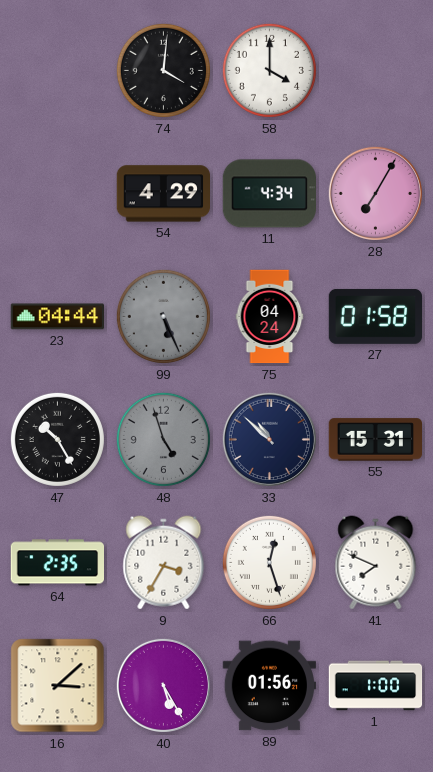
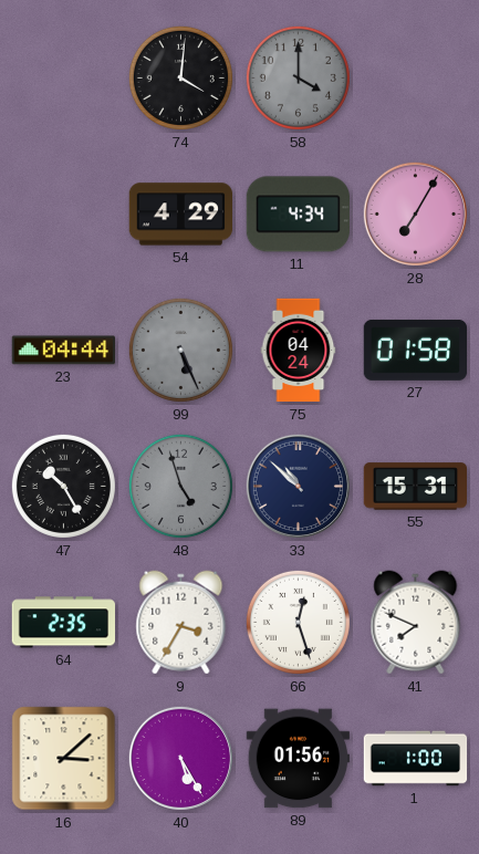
58 dial: white -> grey (298, 77)
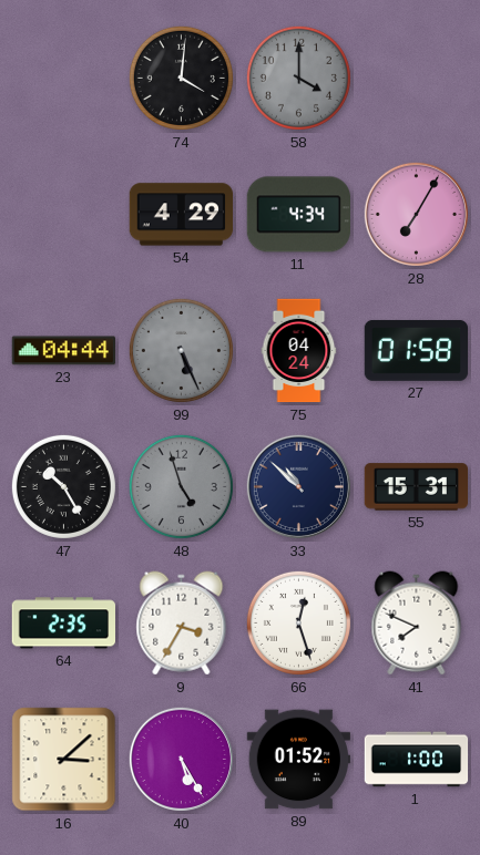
89: 01:56 -> 01:52 (298, 760)
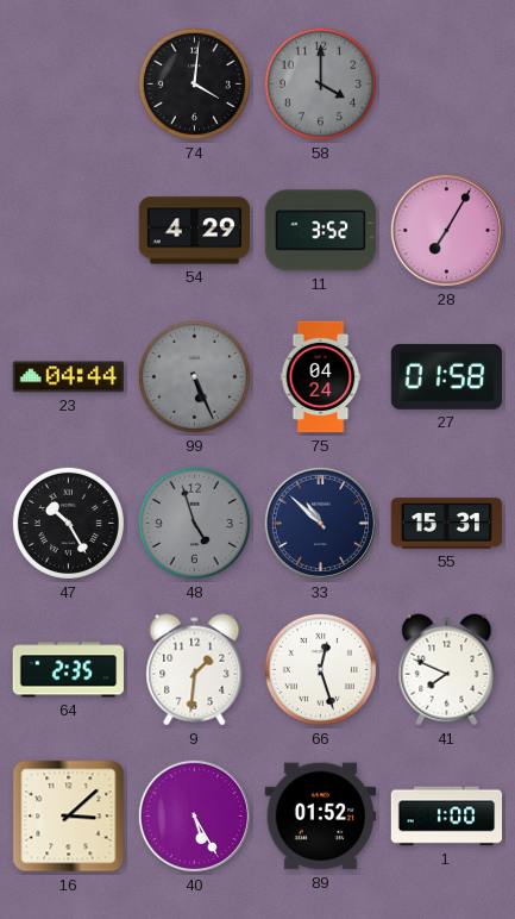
11: 4:34 -> 3:52 (320, 231)
9: 3:35 -> 1:31 (195, 670)
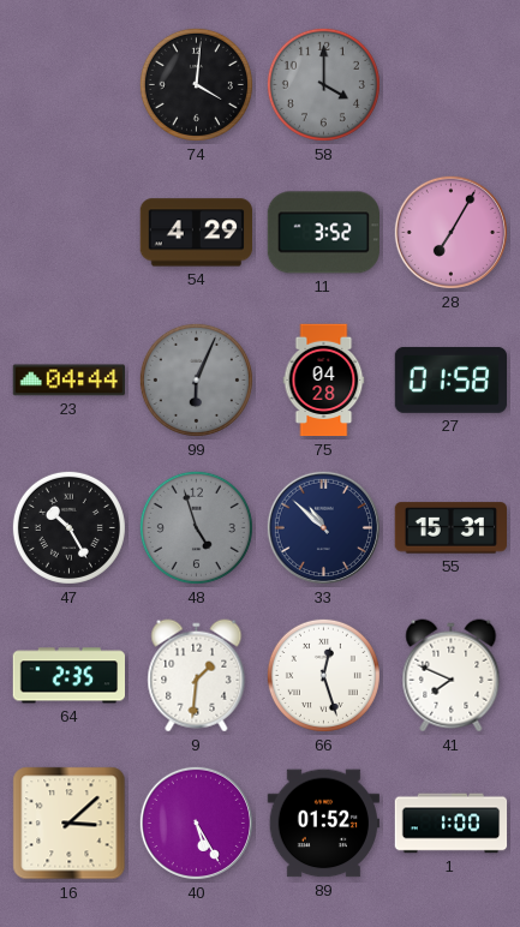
99: 5:26 -> 6:04 (196, 379)
75: 04:24 -> 04:28 (324, 381)
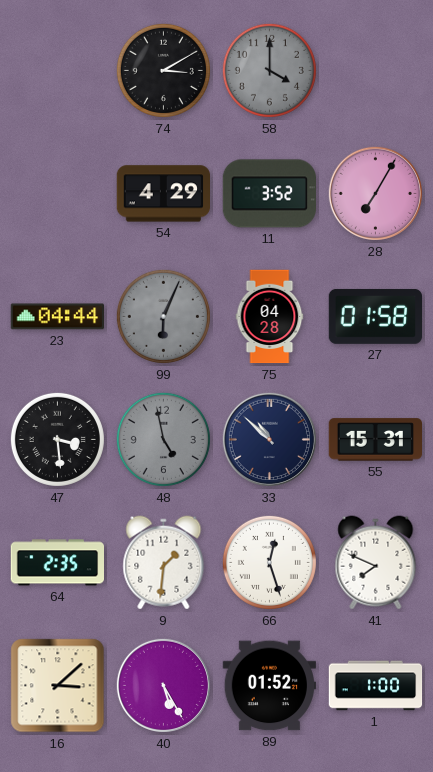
74: 4:01 -> 3:10 (163, 70)
47: 10:25 -> 3:29 (57, 439)
48: 4:57 -> 4:58 (163, 439)
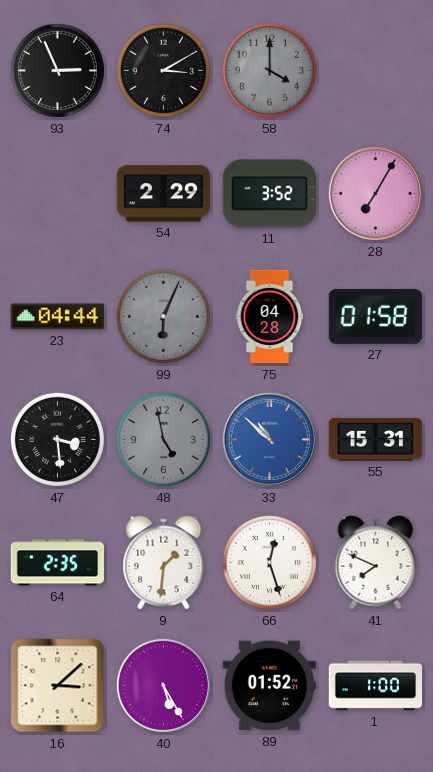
93: none -> 2:56 (57, 70)
54: 4:29 -> 2:29 (163, 194)
33 dial: navy -> blue (269, 439)
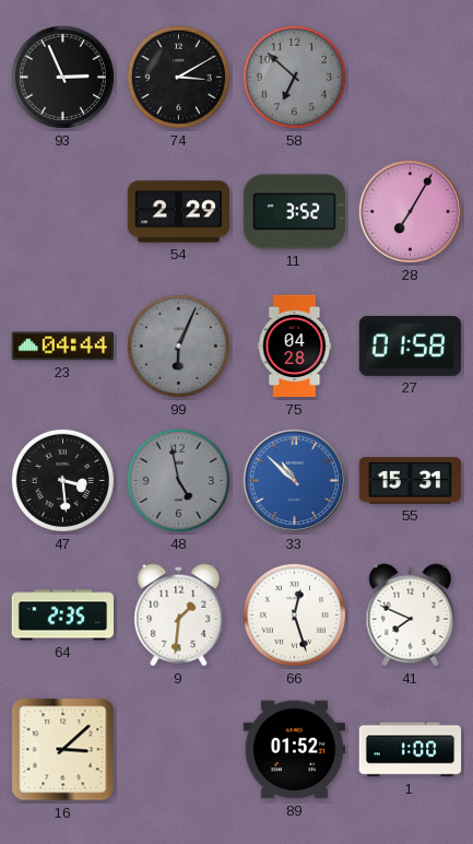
58: 4:00 -> 6:52 (294, 77)
40: 5:25 -> none (163, 685)
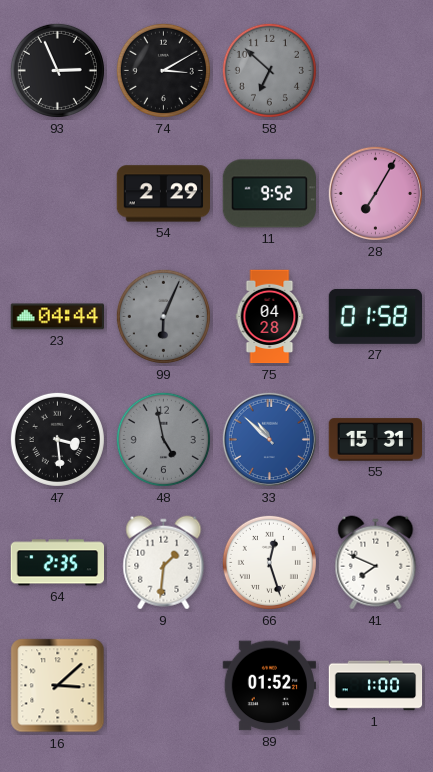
11: 3:52 -> 9:52 (269, 194)
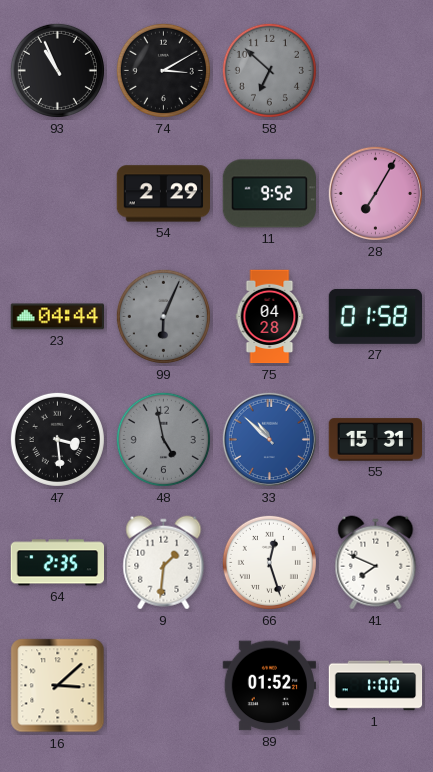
93: 2:56 -> 10:56 (57, 70)
